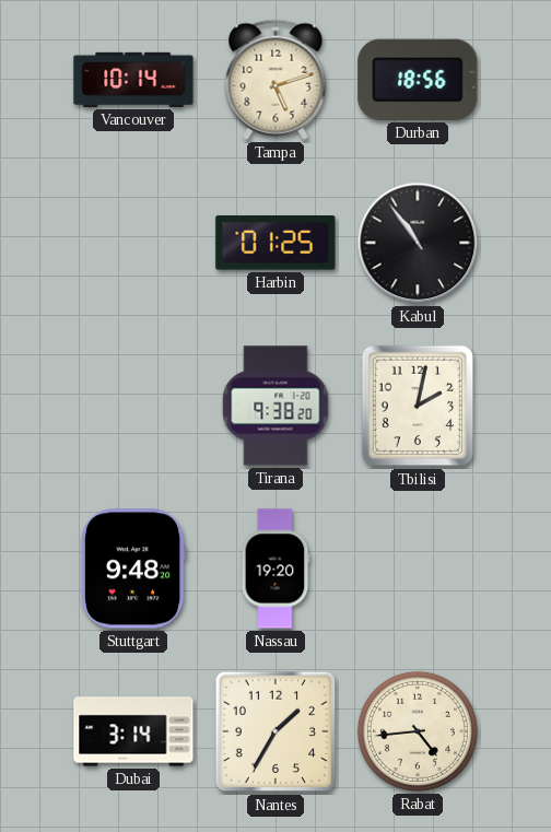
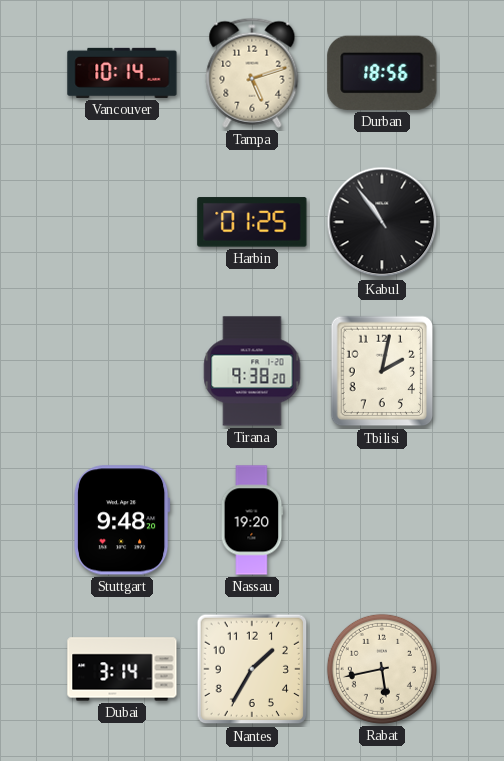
Rabat: 4:44 -> 5:43 (382, 669)
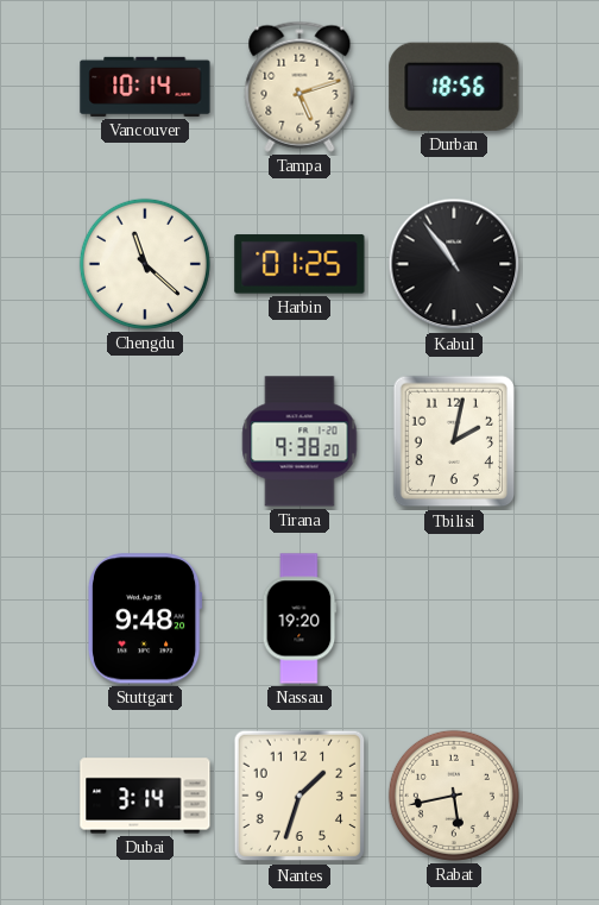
Chengdu: none -> 11:22 (145, 264)
Nantes: 1:35 -> 1:33 (299, 796)
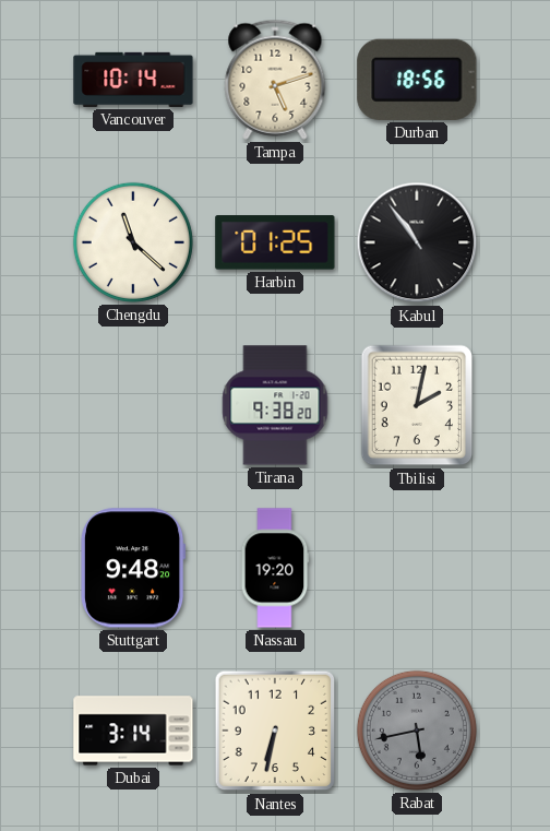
Nantes: 1:33 -> 6:32 (275, 731)
Rabat dial: cream -> grey (417, 731)
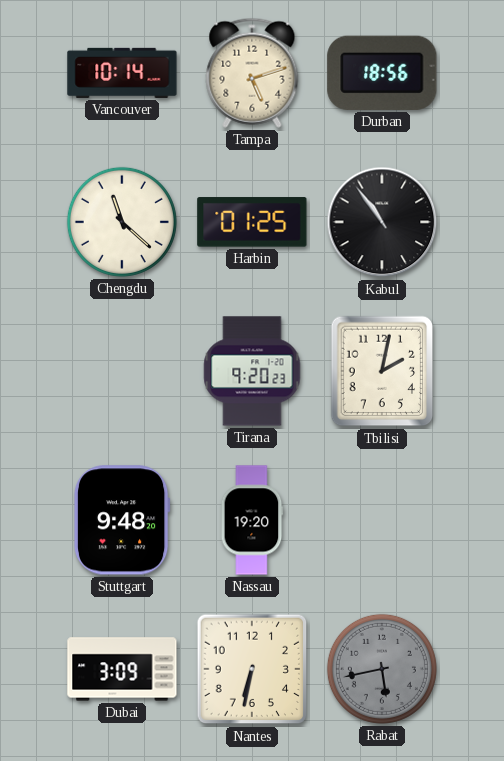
Tirana: 9:38 -> 9:20 (252, 371)
Dubai: 3:14 -> 3:09 (122, 669)
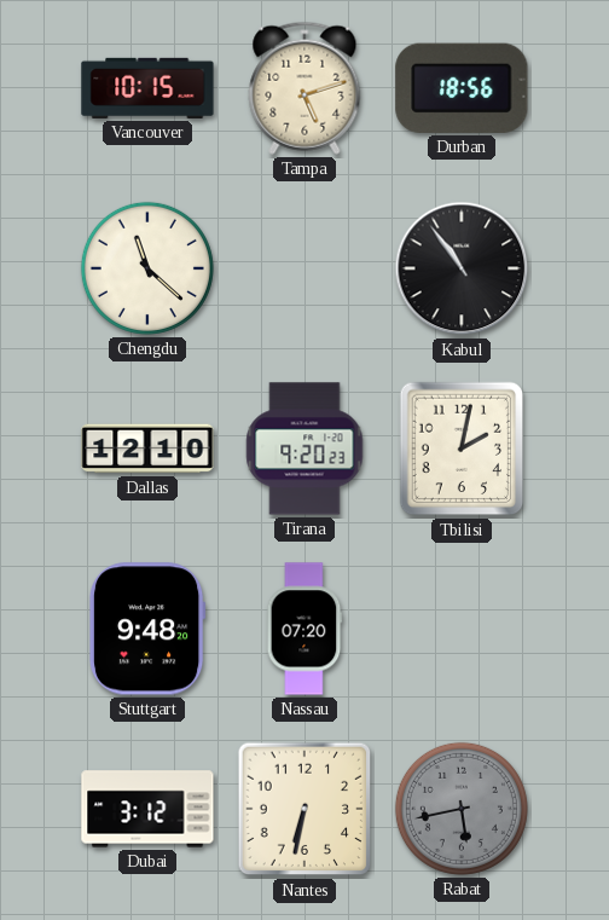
Vancouver: 10:14 -> 10:15 (147, 88)
Harbin: 01:25 -> none (252, 222)
Dallas: none -> 12:10 (147, 449)
Nassau: 19:20 -> 07:20 (304, 629)
Dubai: 3:09 -> 3:12 (147, 809)
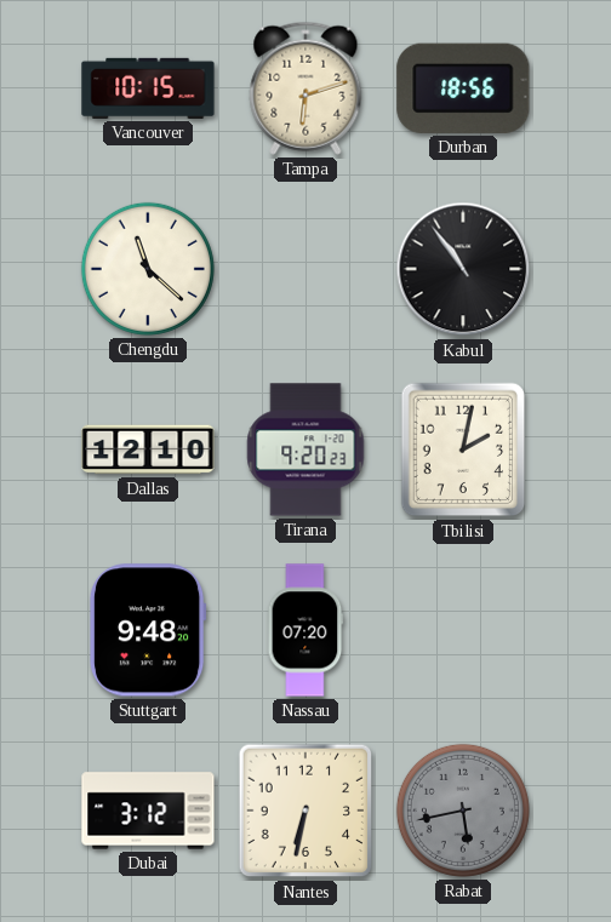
Tampa: 5:12 -> 6:12 (305, 88)
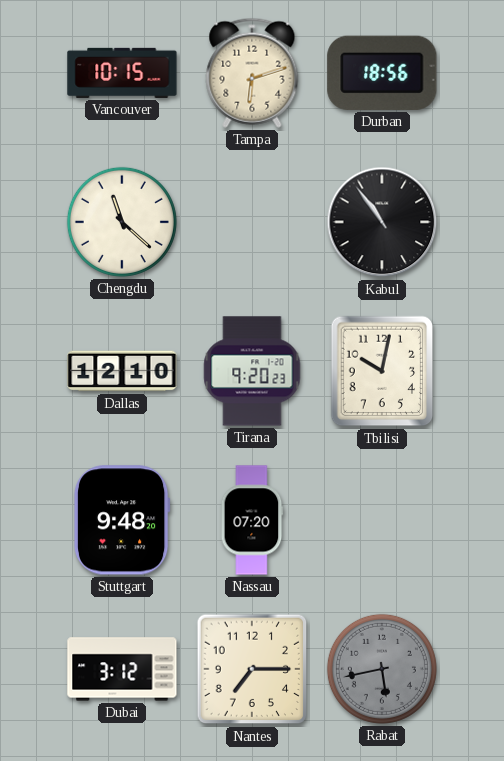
Tbilisi: 2:02 -> 10:02 (382, 371)
Nantes: 6:32 -> 7:15 (252, 669)
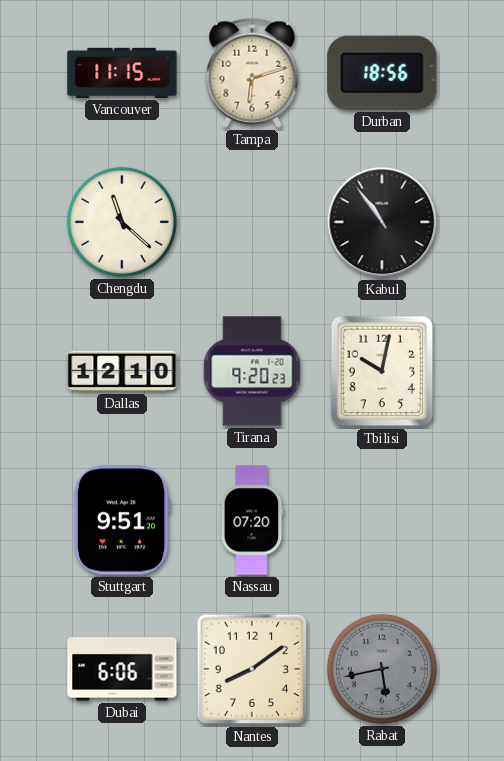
Vancouver: 10:15 -> 11:15 (122, 73)
Stuttgart: 9:48 -> 9:51 (122, 520)
Dubai: 3:12 -> 6:06 (122, 669)
Nantes: 7:15 -> 8:09 (252, 669)
